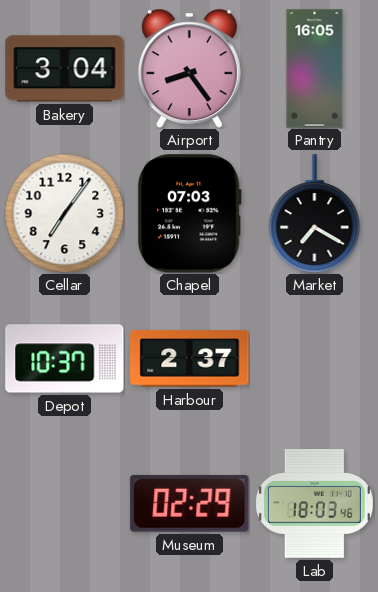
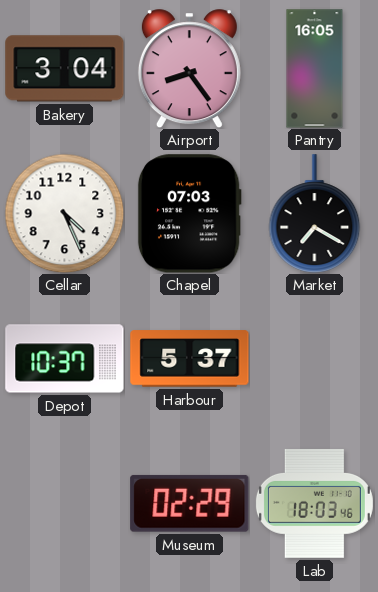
Cellar: 7:06 -> 4:26 (64, 213)
Harbour: 2:37 -> 5:37 (190, 359)
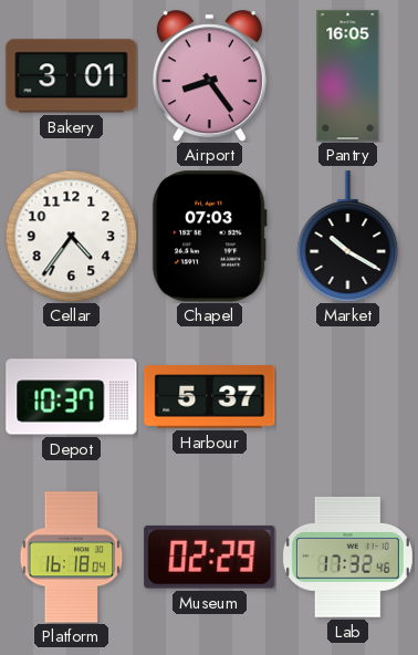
Bakery: 3:04 -> 3:01 (72, 76)
Cellar: 4:26 -> 4:36 (71, 236)
Market: 7:20 -> 10:20 (348, 237)
Platform: none -> 16:18 (72, 558)
Lab: 18:03 -> 17:32 (347, 557)
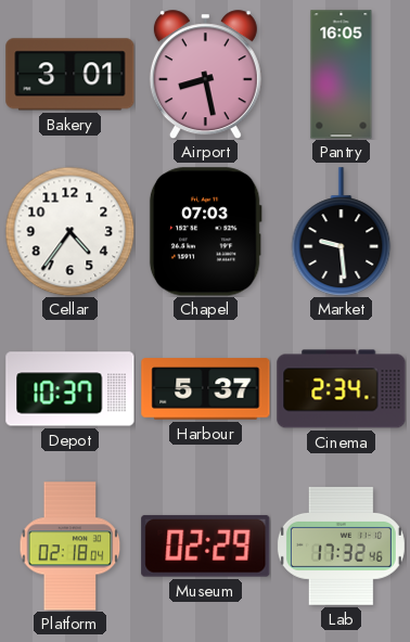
Airport: 8:24 -> 8:28 (205, 75)
Market: 10:20 -> 9:29 (342, 232)
Cinema: none -> 2:34 (342, 389)
Platform: 16:18 -> 02:18 (71, 547)
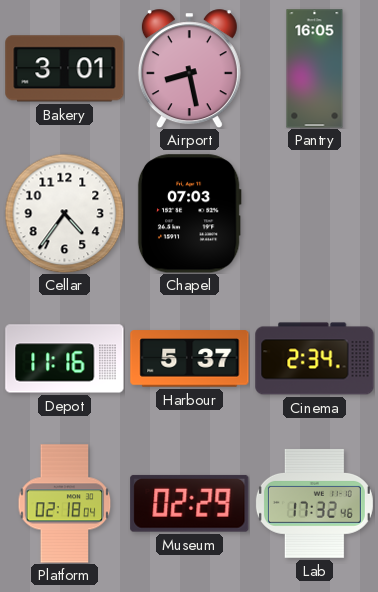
Market: 9:29 -> none (342, 232)
Depot: 10:37 -> 11:16 (65, 359)
